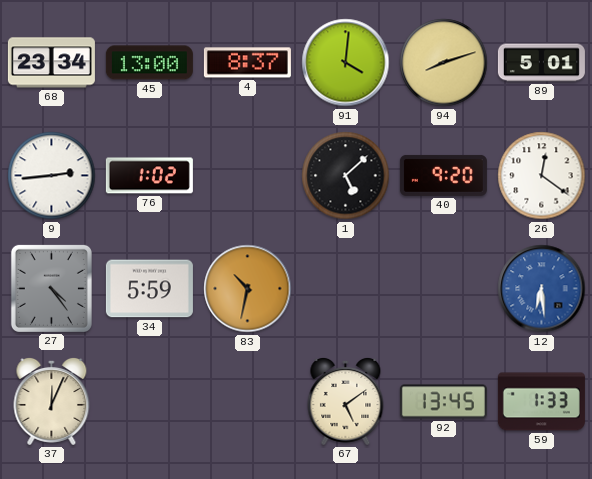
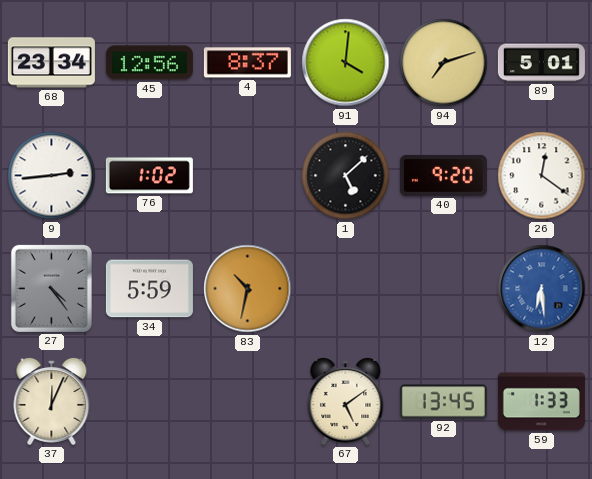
45: 13:00 -> 12:56 (149, 63)
94: 8:12 -> 7:12 (444, 63)
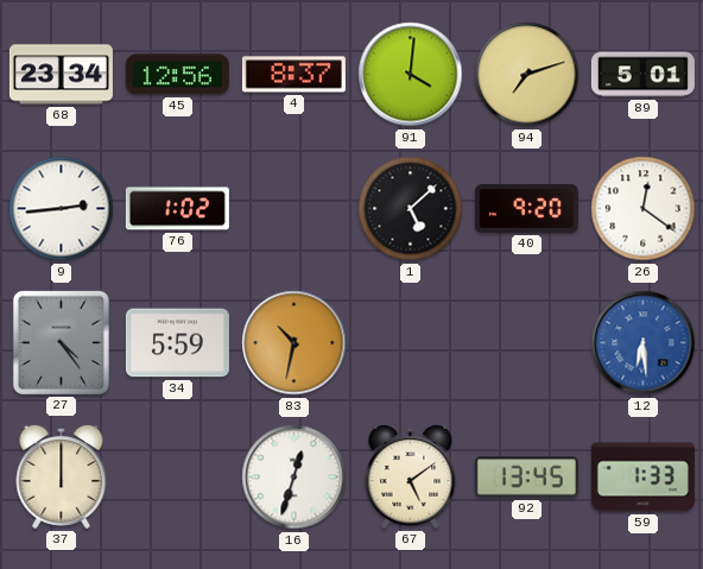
37: 12:04 -> 12:00 (62, 476)
16: none -> 12:33 (294, 478)
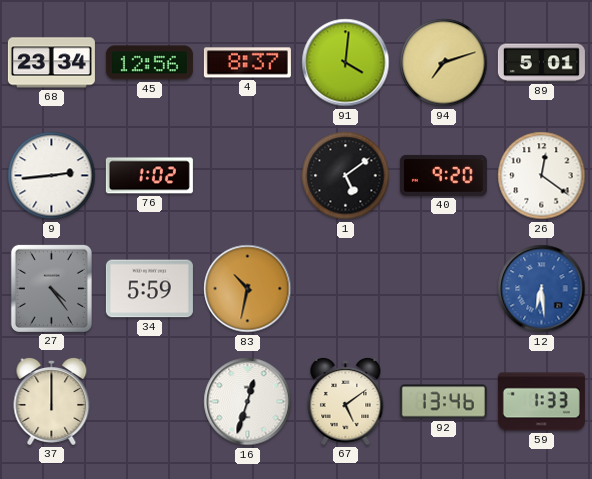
1: 5:08 -> 5:09 (346, 176)
92: 13:45 -> 13:46 (443, 402)
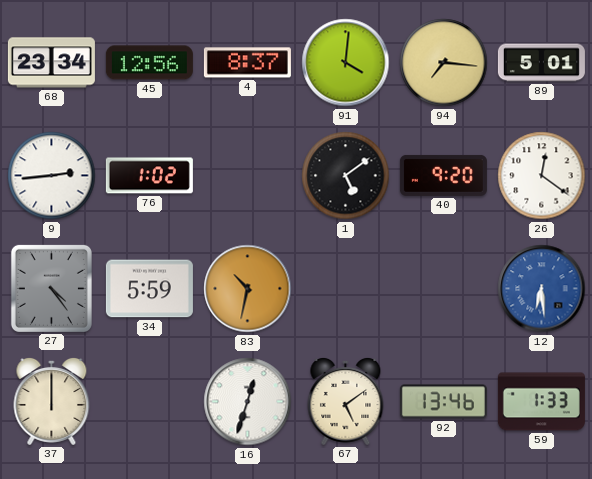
94: 7:12 -> 7:16 (444, 63)
